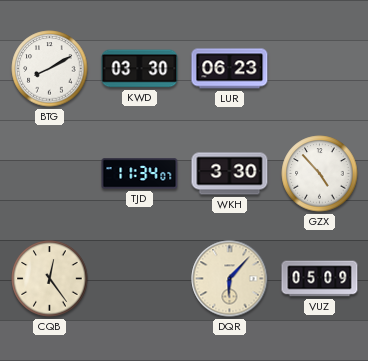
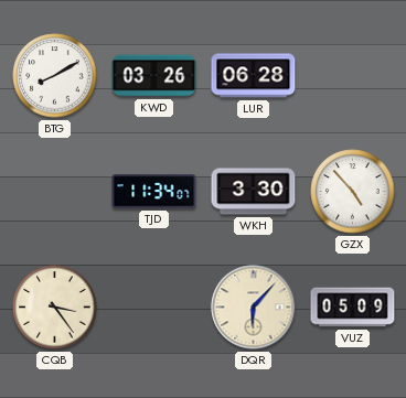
KWD: 03:30 -> 03:26 (154, 76)
LUR: 06:23 -> 06:28 (254, 76)
CQB: 12:24 -> 3:24 (55, 308)
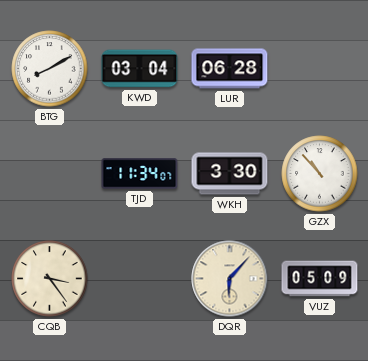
KWD: 03:26 -> 03:04 (140, 69)
GZX: 4:53 -> 10:53 (320, 174)
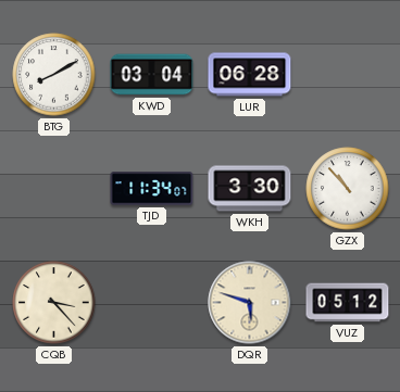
CQB: 3:24 -> 3:23 (54, 303)
DQR: 6:07 -> 5:48 (250, 303)
VUZ: 05:09 -> 05:12 (348, 303)
